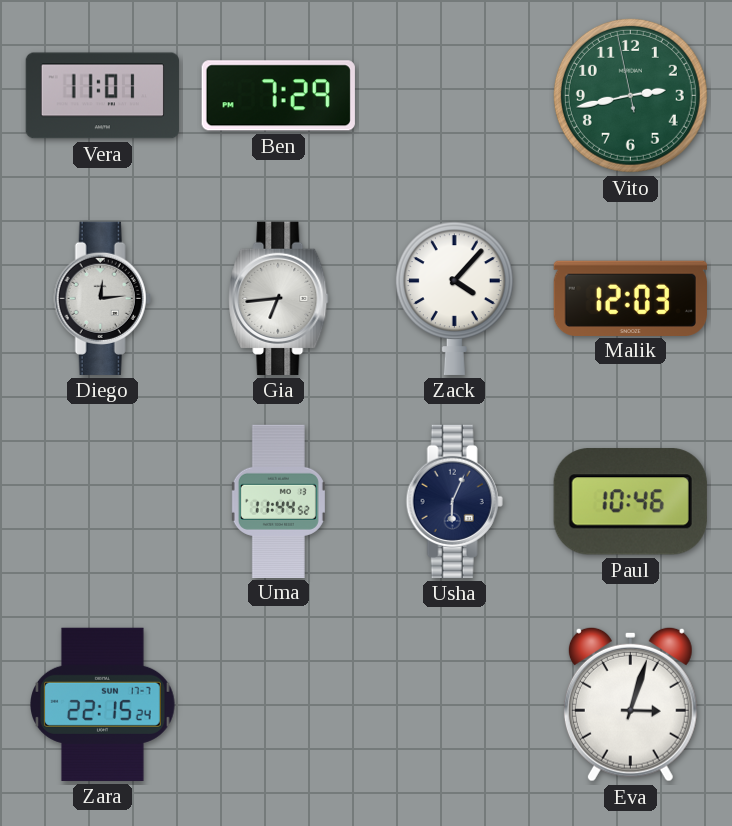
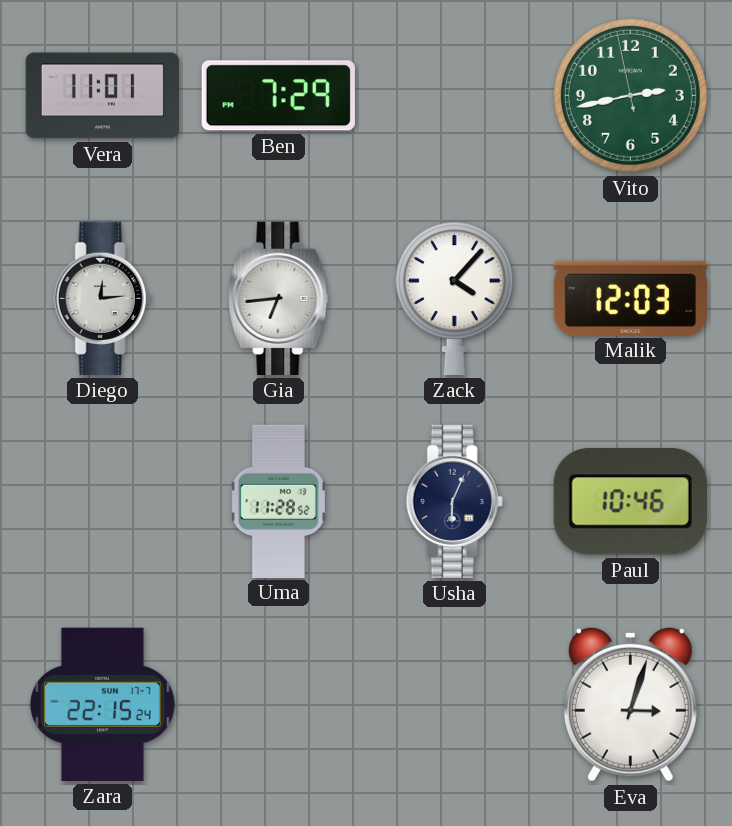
Uma: 11:44 -> 11:28 (278, 501)
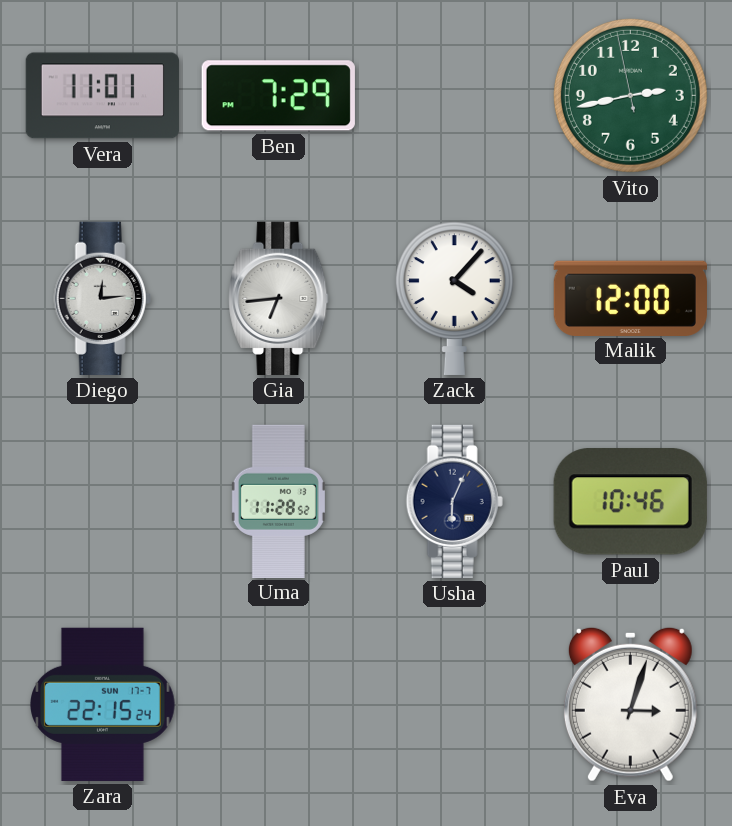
Malik: 12:03 -> 12:00 (630, 298)
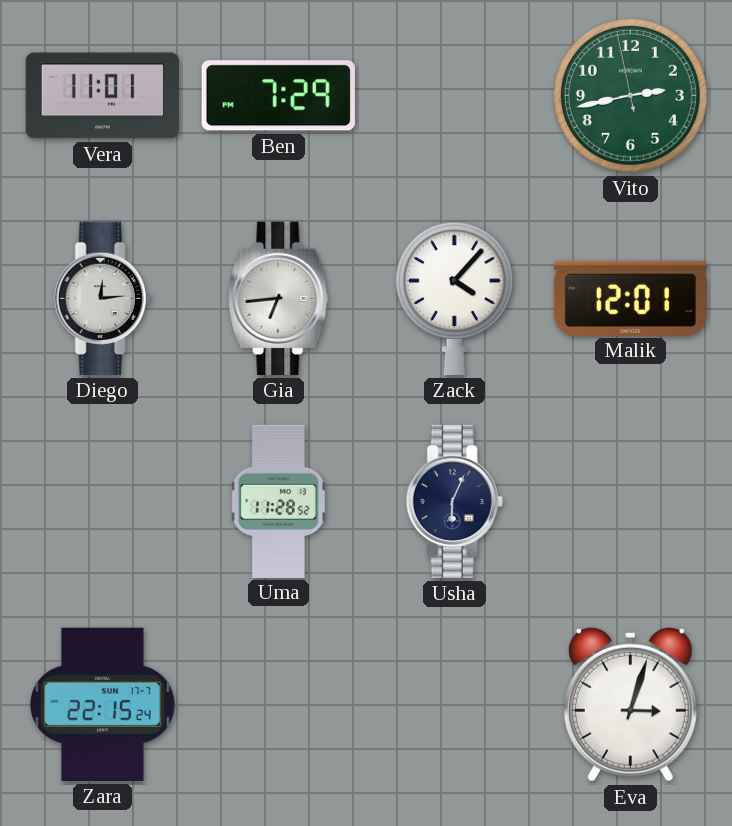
Malik: 12:00 -> 12:01 (630, 298)
Paul: 10:46 -> none (630, 502)
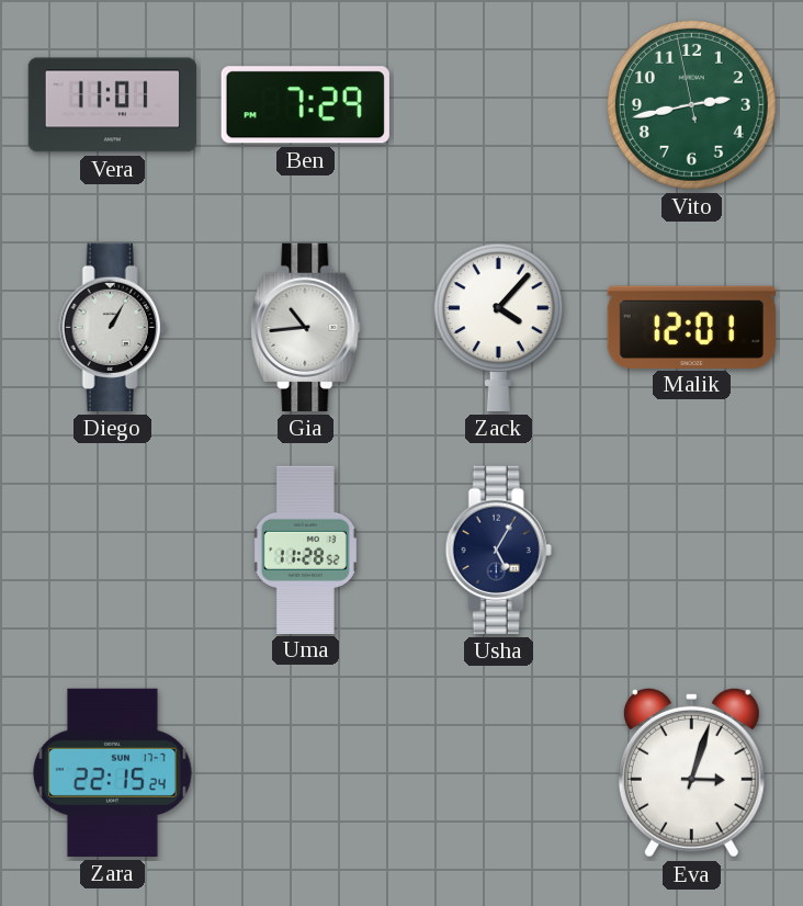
Diego: 12:14 -> 1:05 (112, 327)
Gia: 6:44 -> 10:44 (306, 327)
Usha: 6:04 -> 5:05 (498, 550)
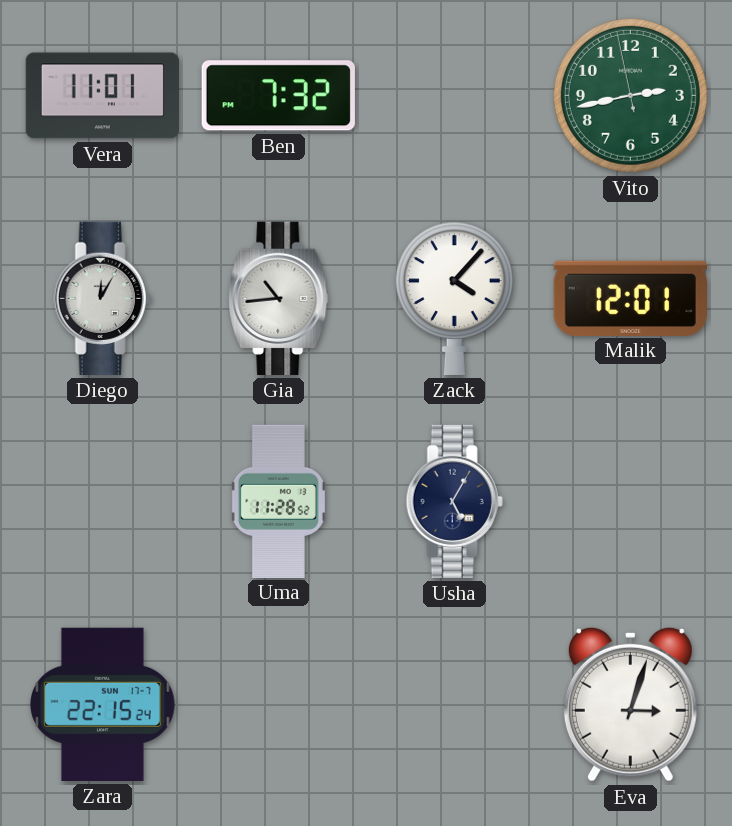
Ben: 7:29 -> 7:32 (278, 96)
Diego: 1:05 -> 12:05 (102, 298)
